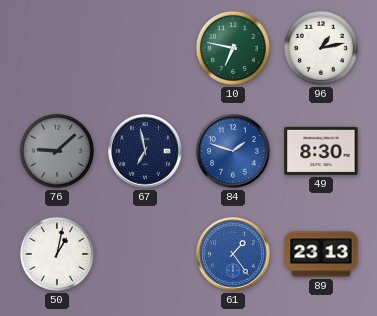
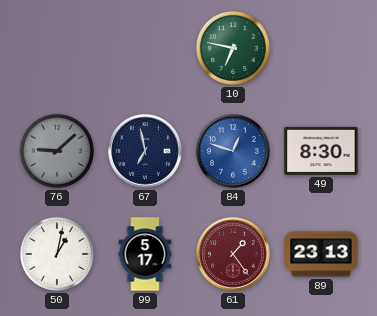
96: 1:13 -> none (321, 48)
84: 1:48 -> 12:48 (233, 151)
99: none -> 5:17 (145, 254)
61 dial: blue -> burgundy (233, 254)
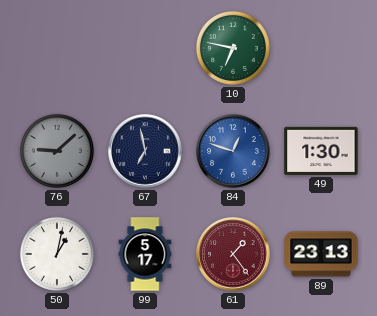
49: 8:30 -> 1:30 (321, 151)
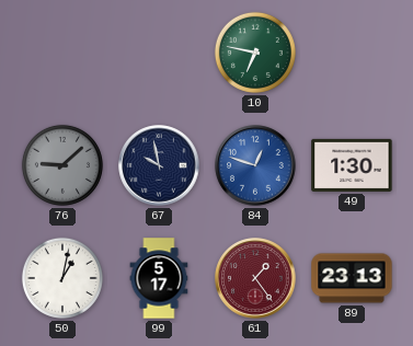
67: 6:58 -> 9:58 (159, 165)
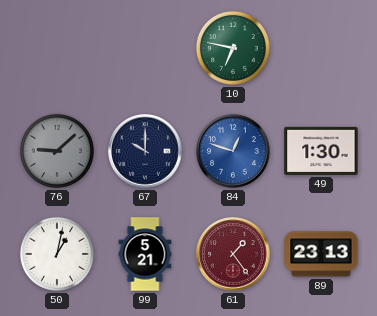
67: 9:58 -> 10:00 (145, 151)
99: 5:17 -> 5:21 (145, 254)
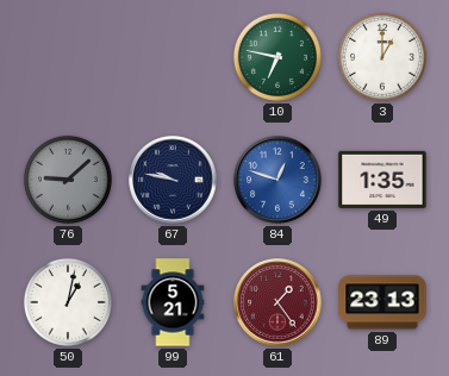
3: none -> 1:00 (382, 57)
67: 10:00 -> 9:47 (173, 180)
49: 1:30 -> 1:35 (382, 180)
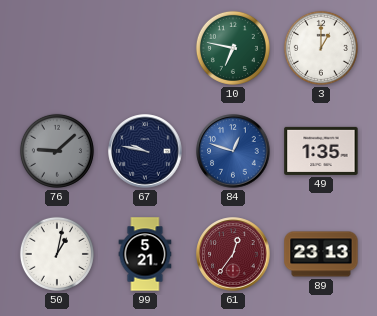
61: 1:24 -> 12:36 (233, 254)
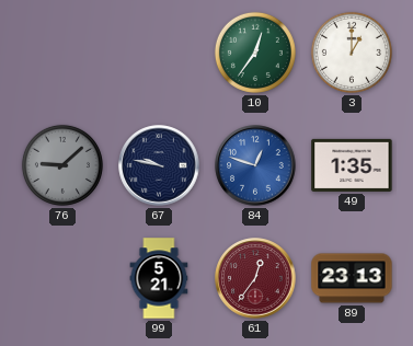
10: 6:47 -> 12:36 (255, 53)
50: 1:02 -> none (57, 254)
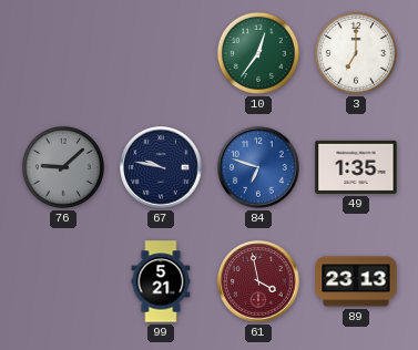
3: 1:00 -> 7:00 (356, 53)
84: 12:48 -> 6:48 (258, 167)
61: 12:36 -> 3:58 (258, 281)
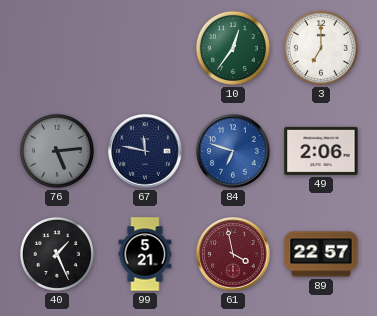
76: 9:08 -> 5:14 (57, 151)
67: 9:47 -> 11:47 (145, 151)
49: 1:35 -> 2:06 (321, 151)
40: none -> 1:26 (57, 254)
89: 23:13 -> 22:57 (321, 254)
